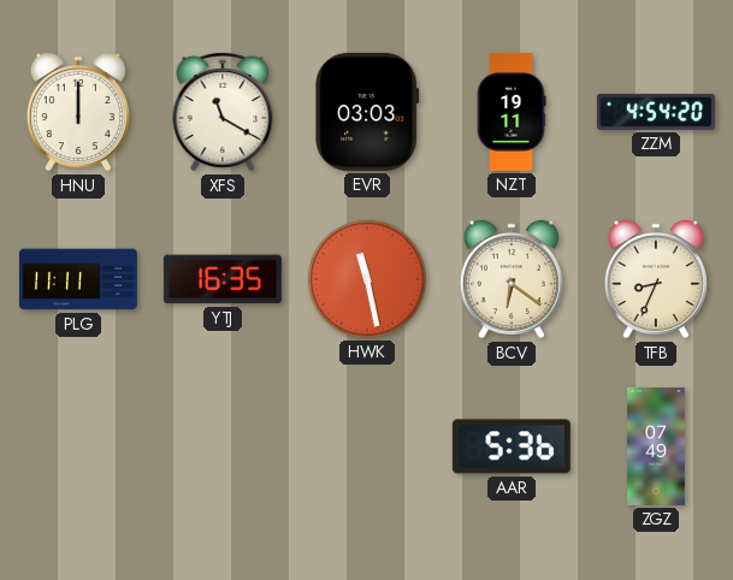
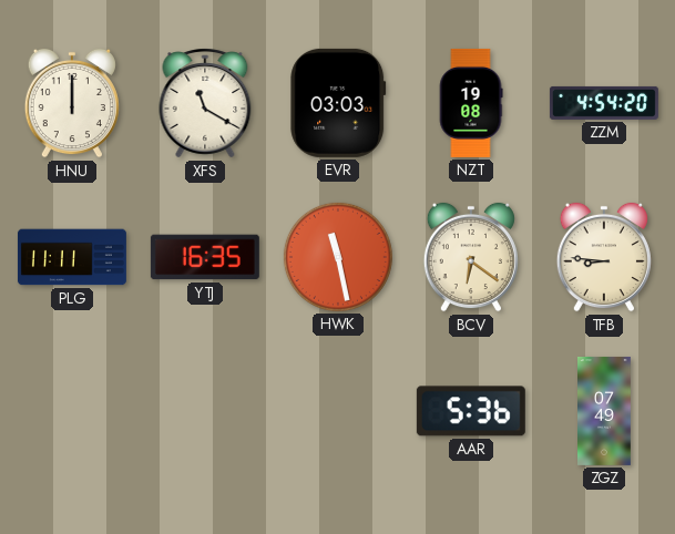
NZT: 19:11 -> 19:08 (471, 103)
TFB: 8:34 -> 8:46 (604, 257)
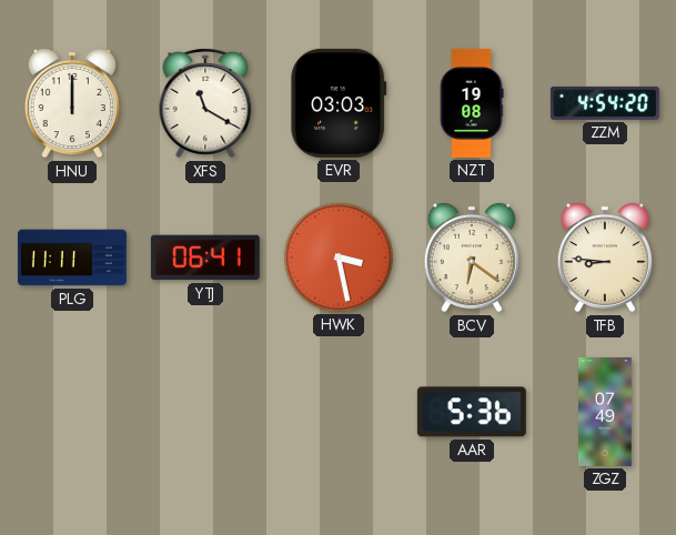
YTJ: 16:35 -> 06:41 (205, 258)
HWK: 11:28 -> 3:28 (339, 258)
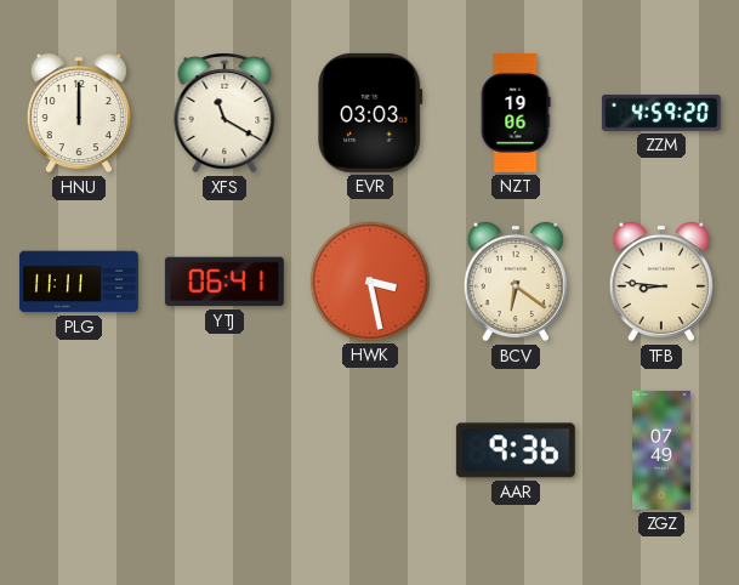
NZT: 19:08 -> 19:06 (516, 113)
ZZM: 4:54 -> 4:59 (661, 113)
AAR: 5:36 -> 9:36 (516, 450)
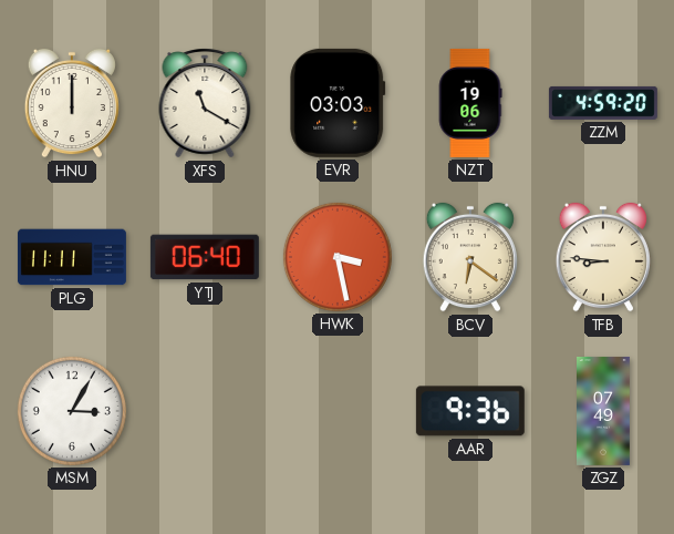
YTJ: 06:41 -> 06:40 (205, 257)
MSM: none -> 3:05 (72, 411)
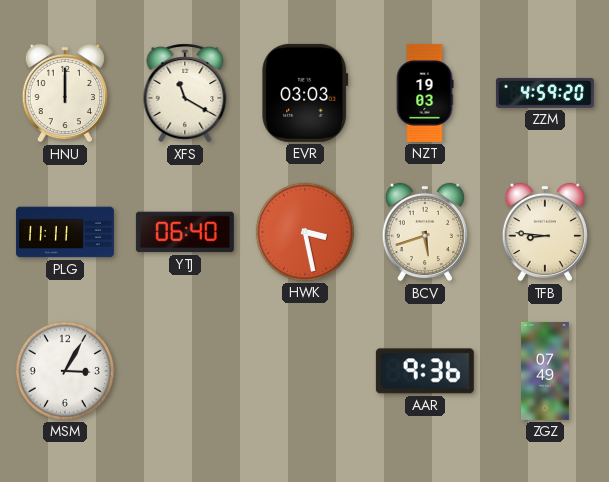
NZT: 19:06 -> 19:03 (425, 93)
BCV: 6:21 -> 5:42 (425, 232)
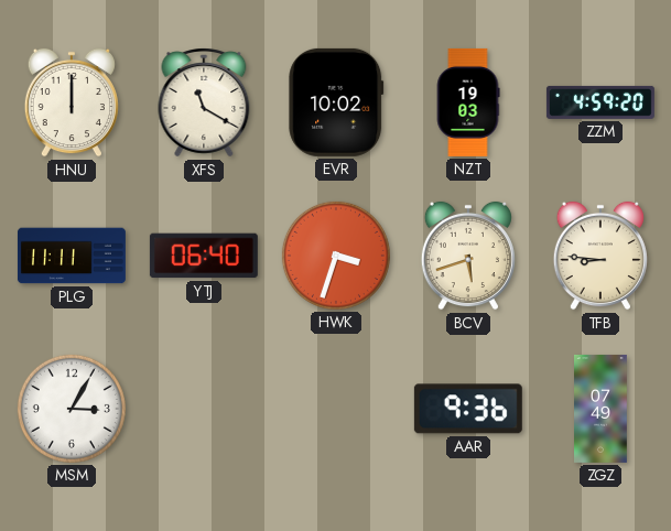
EVR: 03:03 -> 10:02 (336, 102)
HWK: 3:28 -> 3:33 (336, 256)
